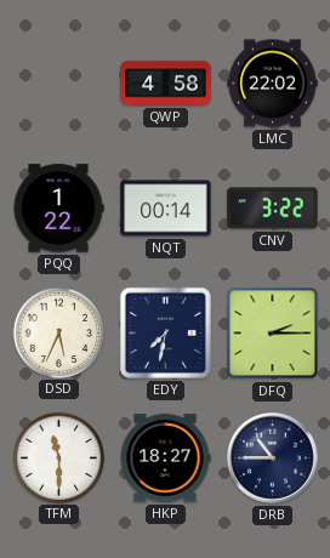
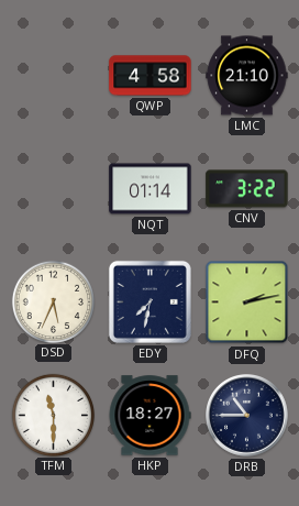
LMC: 22:02 -> 21:10 (247, 76)
PQQ: 1:22 -> none (58, 209)
NQT: 00:14 -> 01:14 (151, 189)
DFQ: 2:15 -> 2:13 (247, 302)
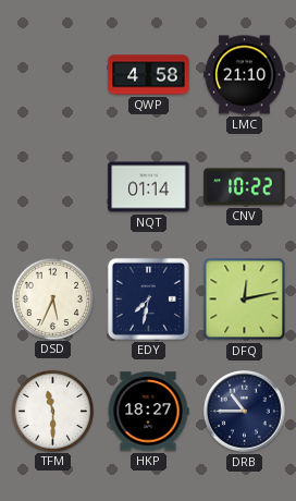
CNV: 3:22 -> 10:22 (245, 187)
DFQ: 2:13 -> 12:13 (245, 300)
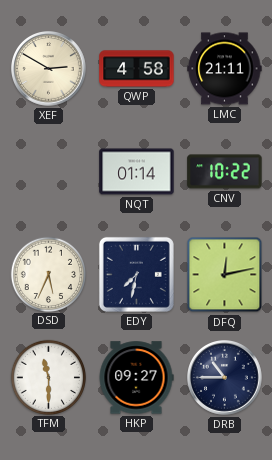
XEF: none -> 2:50 (49, 69)
LMC: 21:10 -> 21:11 (225, 69)
HKP: 18:27 -> 09:27 (136, 378)
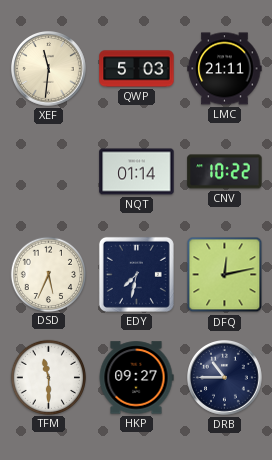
XEF: 2:50 -> 11:31 (49, 69)
QWP: 4:58 -> 5:03 (137, 69)
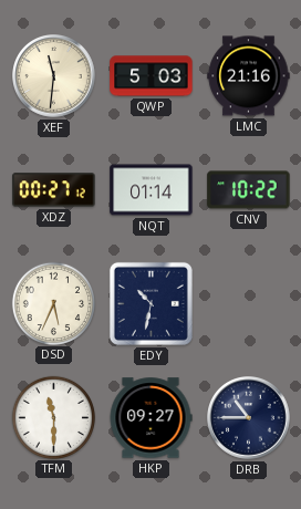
LMC: 21:11 -> 21:16 (249, 76)
XDZ: none -> 00:27 (54, 190)
EDY: 7:32 -> 10:32 (150, 303)
DFQ: 12:13 -> none (225, 275)
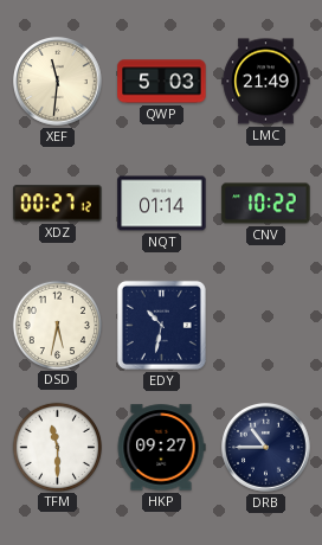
LMC: 21:16 -> 21:49 (266, 82)
DSD: 5:34 -> 5:32 (57, 325)
